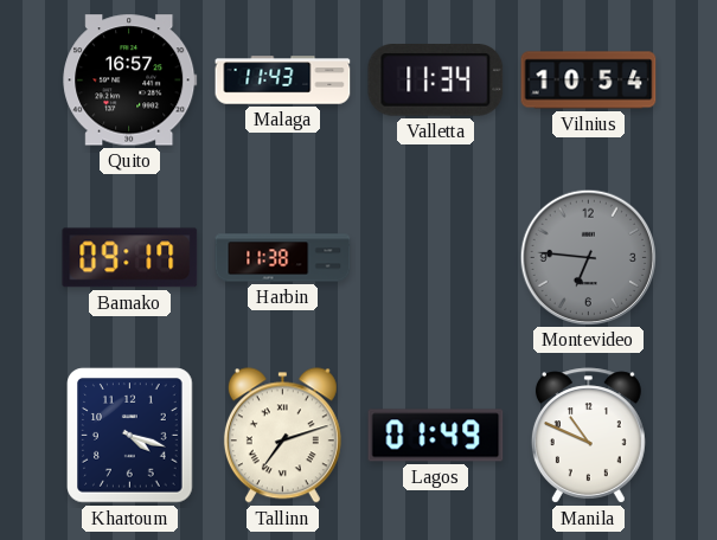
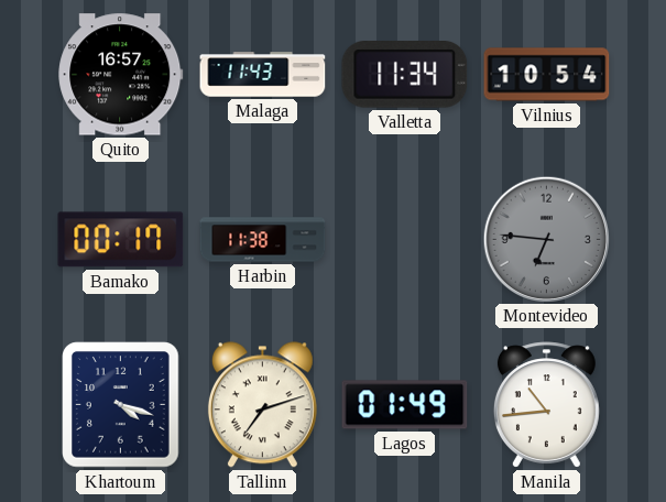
Bamako: 09:17 -> 00:17 (121, 240)
Manila: 10:49 -> 10:44 (546, 405)
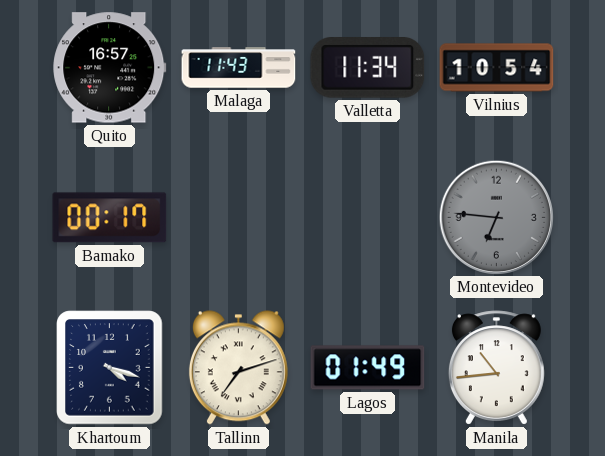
Harbin: 11:38 -> none (263, 240)
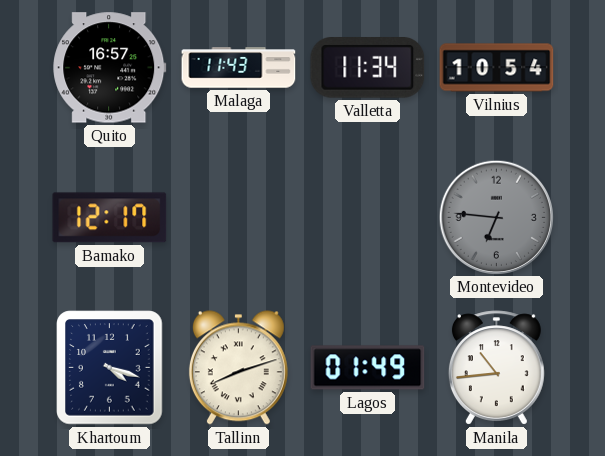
Bamako: 00:17 -> 12:17 (110, 218)
Tallinn: 7:12 -> 8:12 (238, 368)
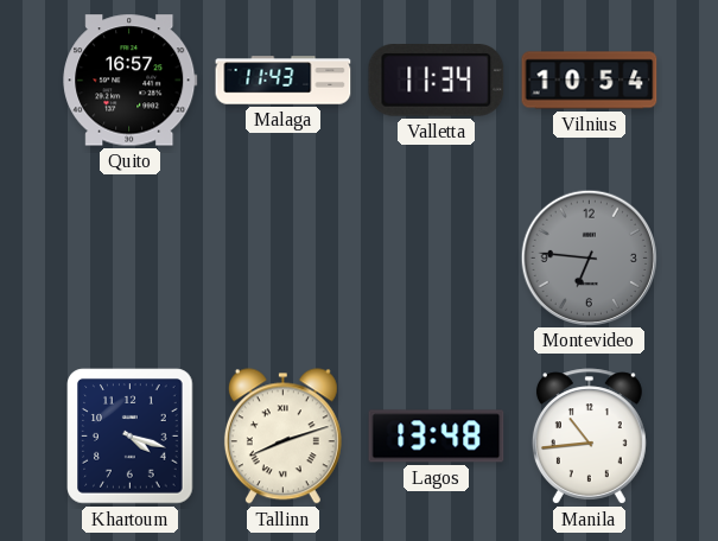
Bamako: 12:17 -> none (110, 218)
Lagos: 01:49 -> 13:48 (437, 437)
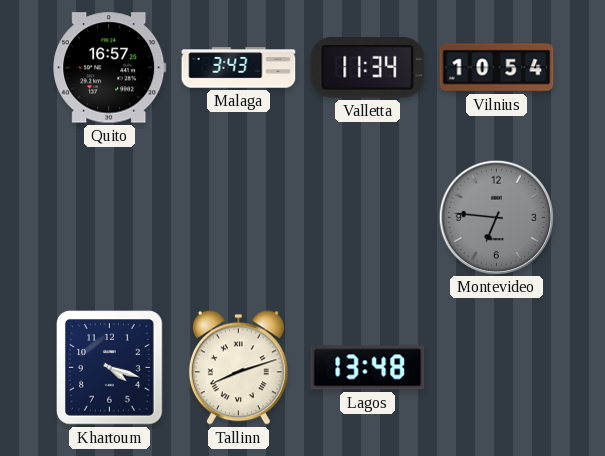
Malaga: 11:43 -> 3:43 (239, 68)
Manila: 10:44 -> none (589, 437)
